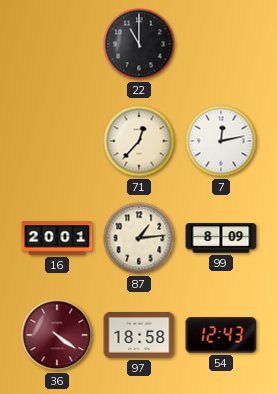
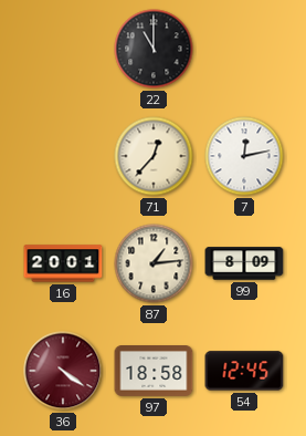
54: 12:43 -> 12:45 (244, 371)
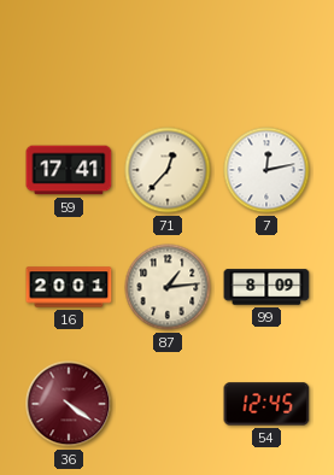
22: 11:00 -> none (154, 49)
59: none -> 17:41 (69, 170)
97: 18:58 -> none (154, 372)
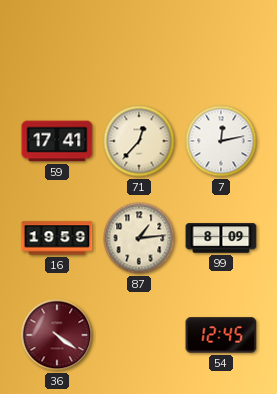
16: 20:01 -> 19:59 (57, 238)
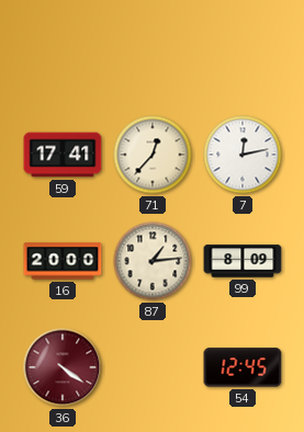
16: 19:59 -> 20:00 (63, 261)
